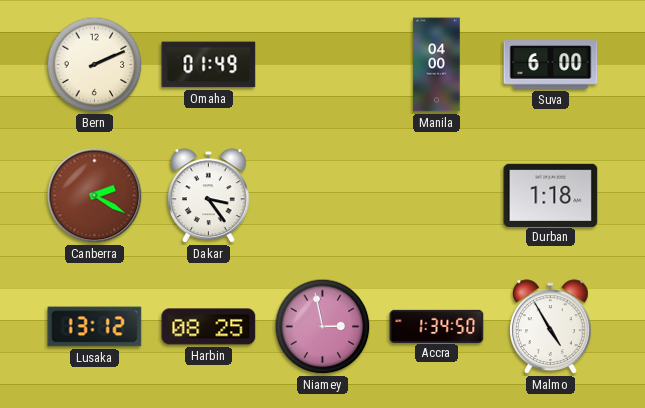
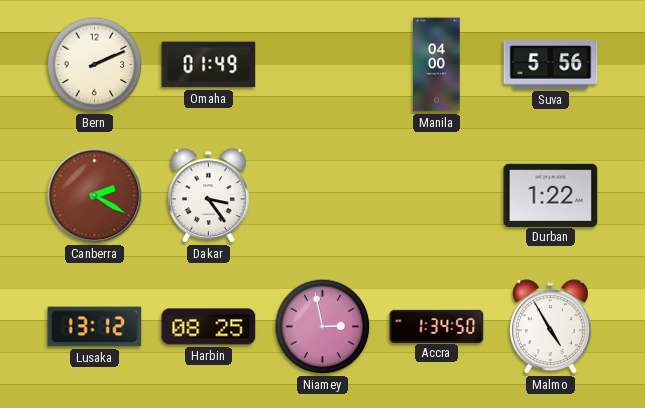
Suva: 6:00 -> 5:56 (551, 65)
Durban: 1:18 -> 1:22 (551, 195)
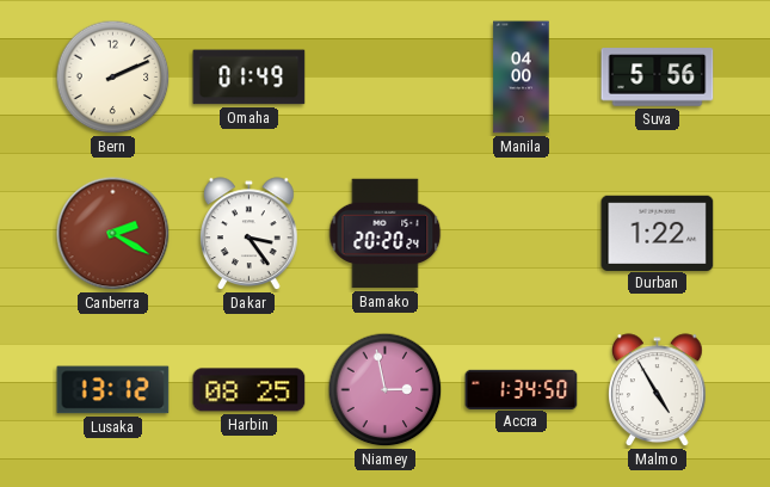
Bamako: none -> 20:20 (386, 234)
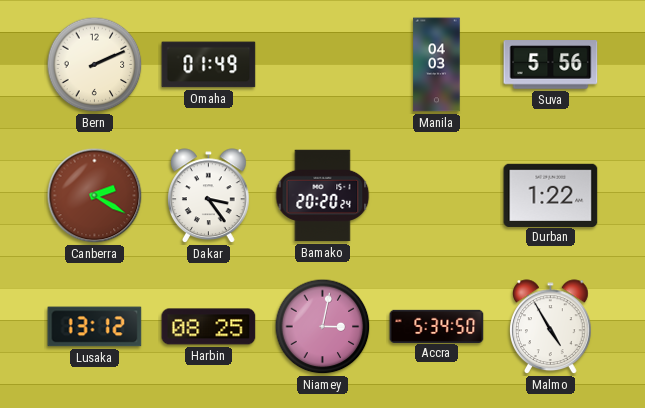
Manila: 04:00 -> 04:03 (437, 65)
Niamey: 2:58 -> 3:02 (323, 327)
Accra: 1:34 -> 5:34 (437, 326)
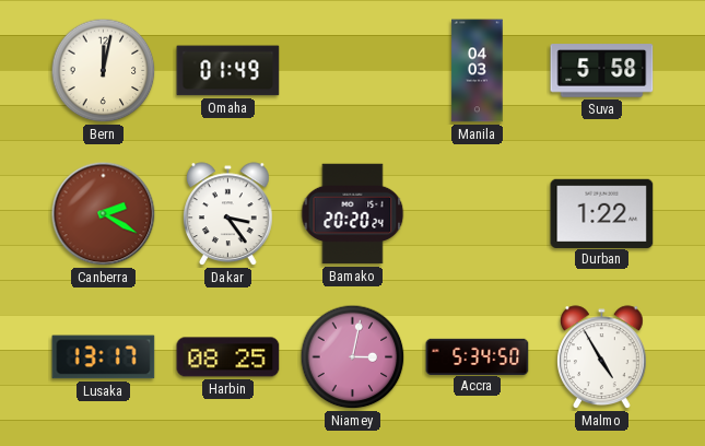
Bern: 2:11 -> 12:02 (104, 71)
Suva: 5:56 -> 5:58 (602, 71)
Lusaka: 13:12 -> 13:17 (104, 357)
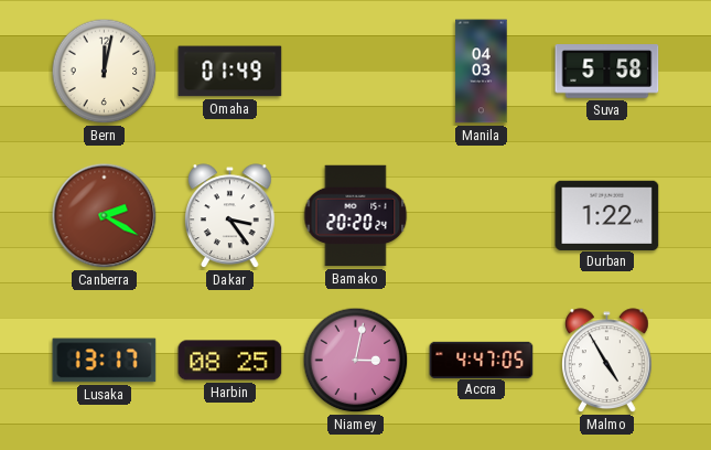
Accra: 5:34 -> 4:47 (482, 360)
